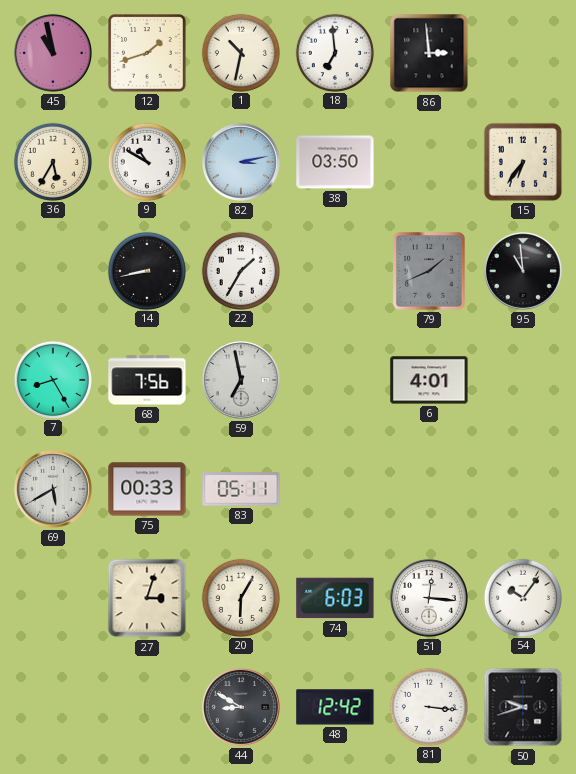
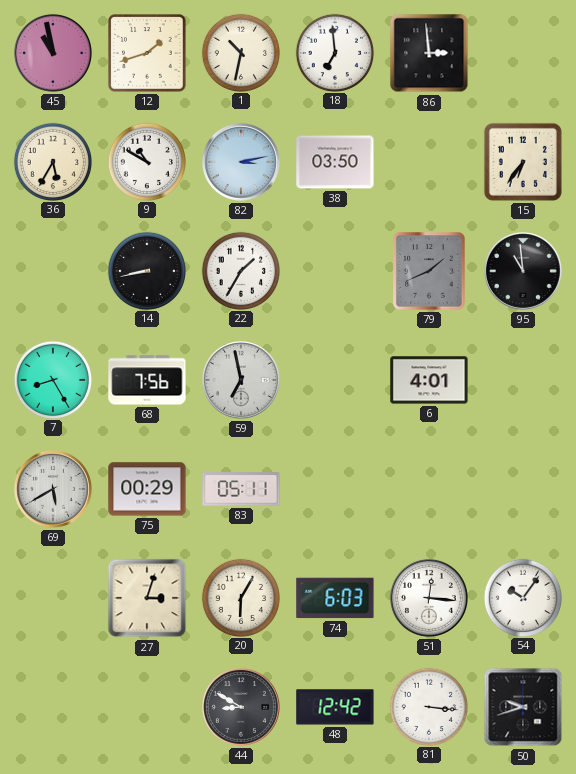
75: 00:33 -> 00:29 (147, 489)
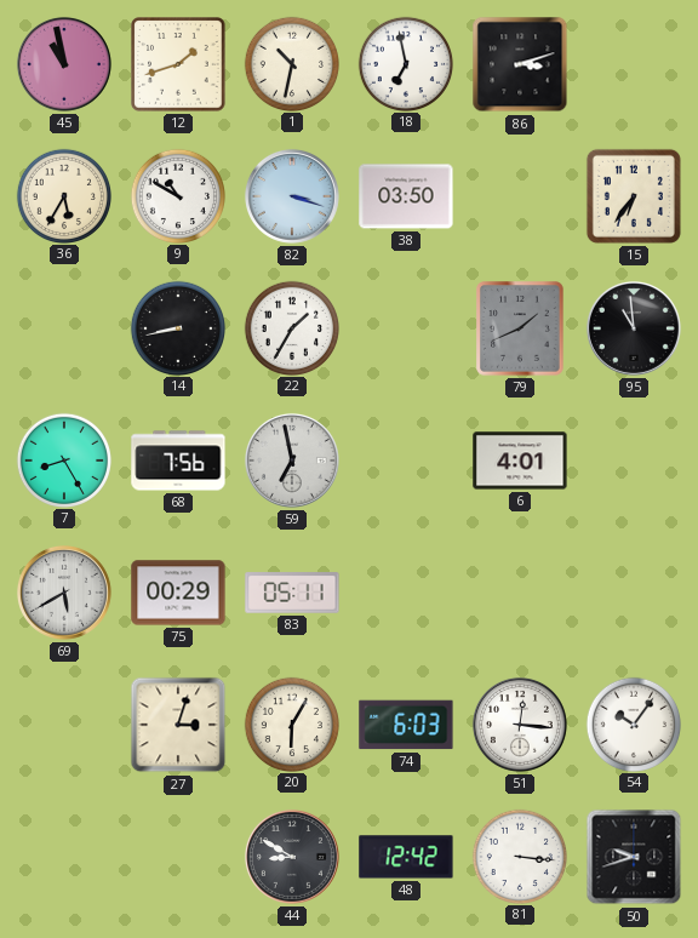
18: 6:59 -> 6:58 (405, 63)
86: 2:59 -> 3:12 (520, 64)
82: 3:13 -> 3:18 (292, 196)
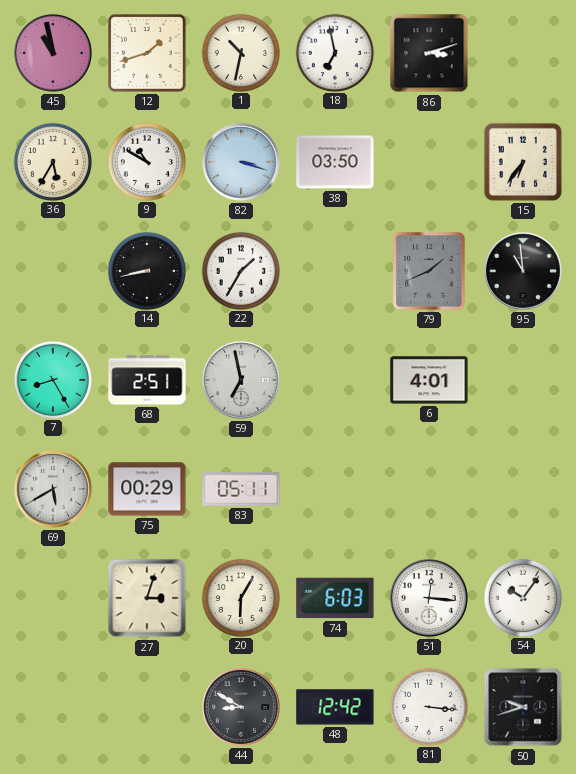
68: 7:56 -> 2:51 (147, 380)
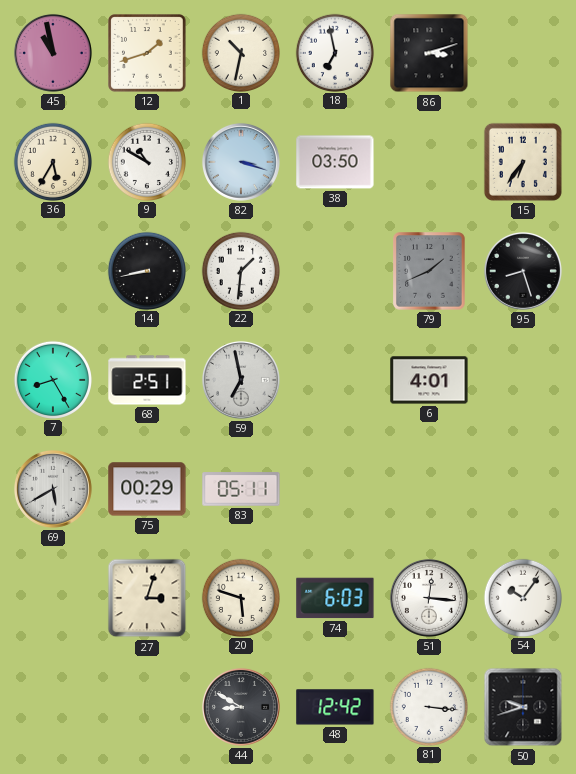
22: 1:35 -> 1:31 (240, 270)
95: 10:59 -> 8:27 (523, 271)
20: 6:05 -> 5:48 (240, 597)
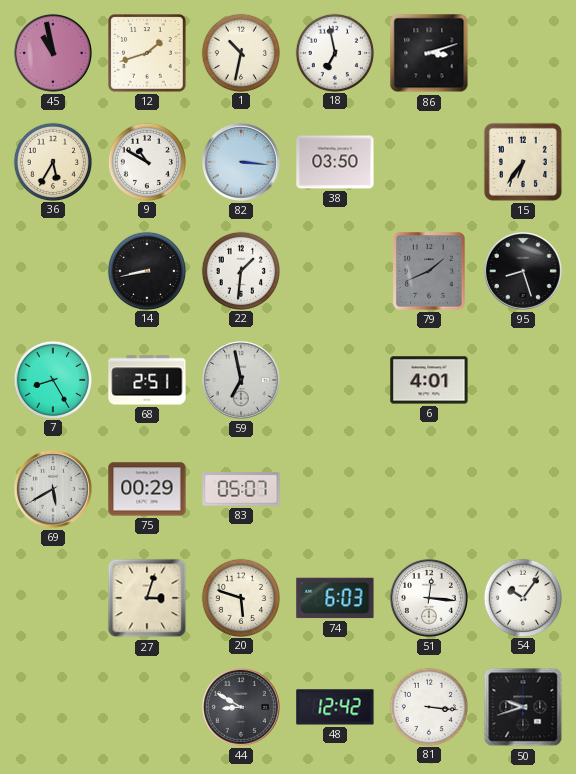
82: 3:18 -> 3:16 (241, 162)
83: 05:11 -> 05:07 (241, 489)
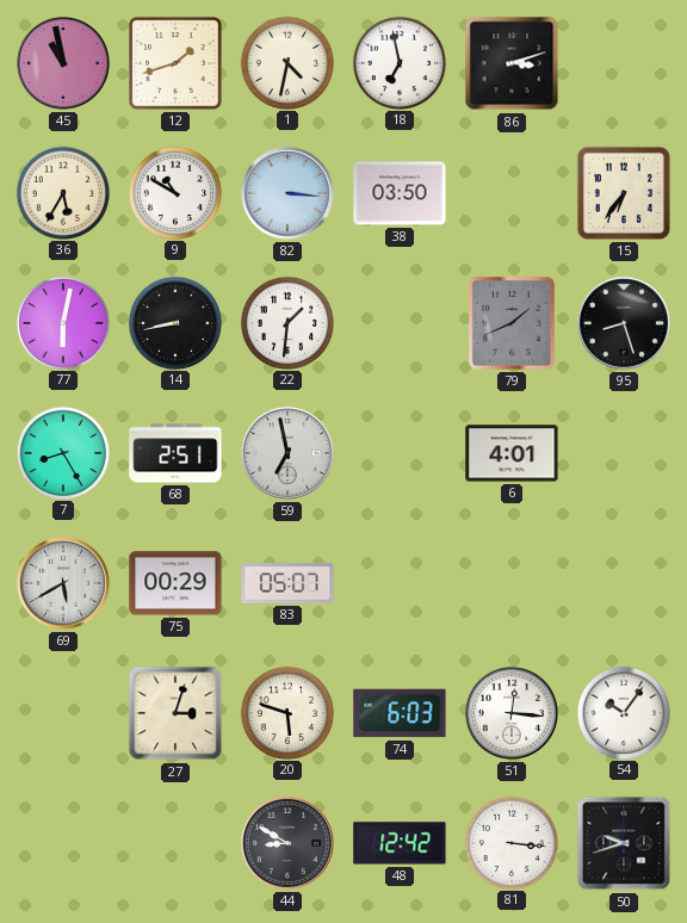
1: 10:32 -> 4:32 (286, 62)
77: none -> 6:02 (62, 322)
